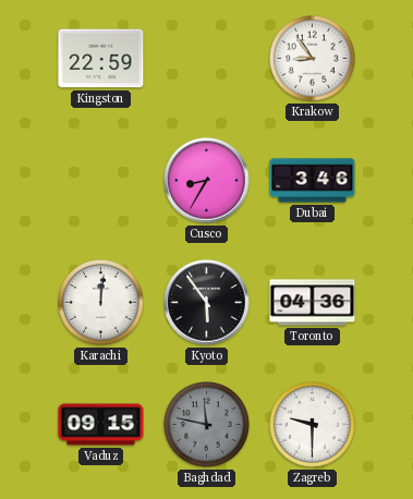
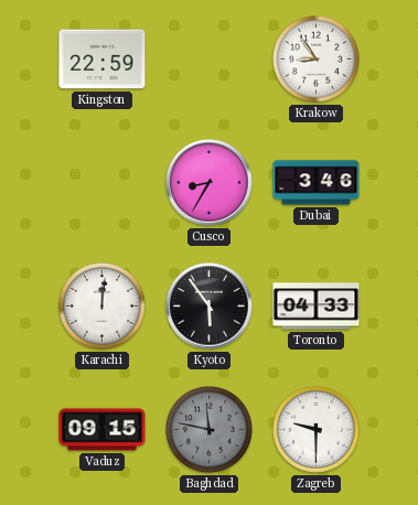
Toronto: 04:36 -> 04:33 (317, 307)
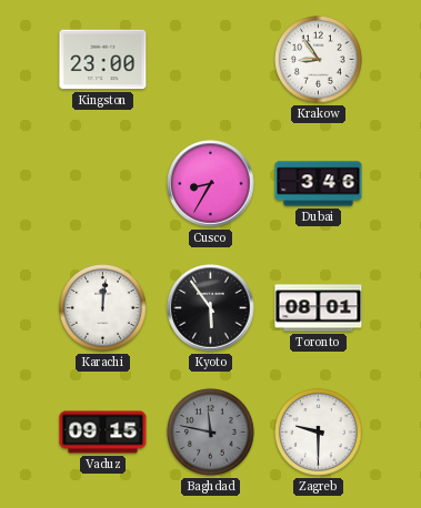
Kingston: 22:59 -> 23:00 (103, 60)
Toronto: 04:33 -> 08:01 (319, 308)
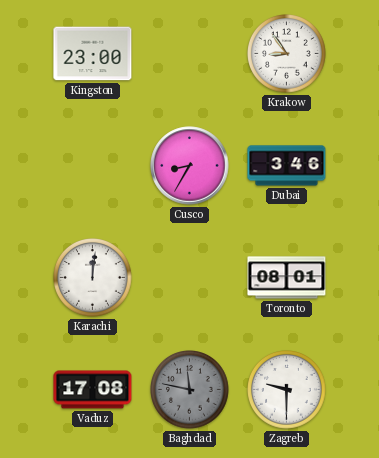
Kyoto: 5:54 -> none (211, 308)
Vaduz: 09:15 -> 17:08 (93, 390)
